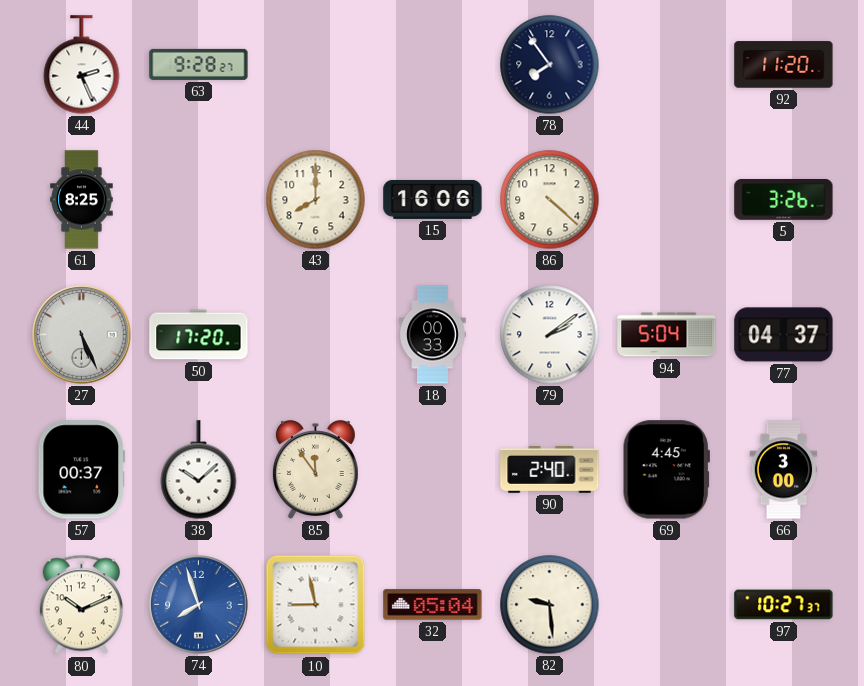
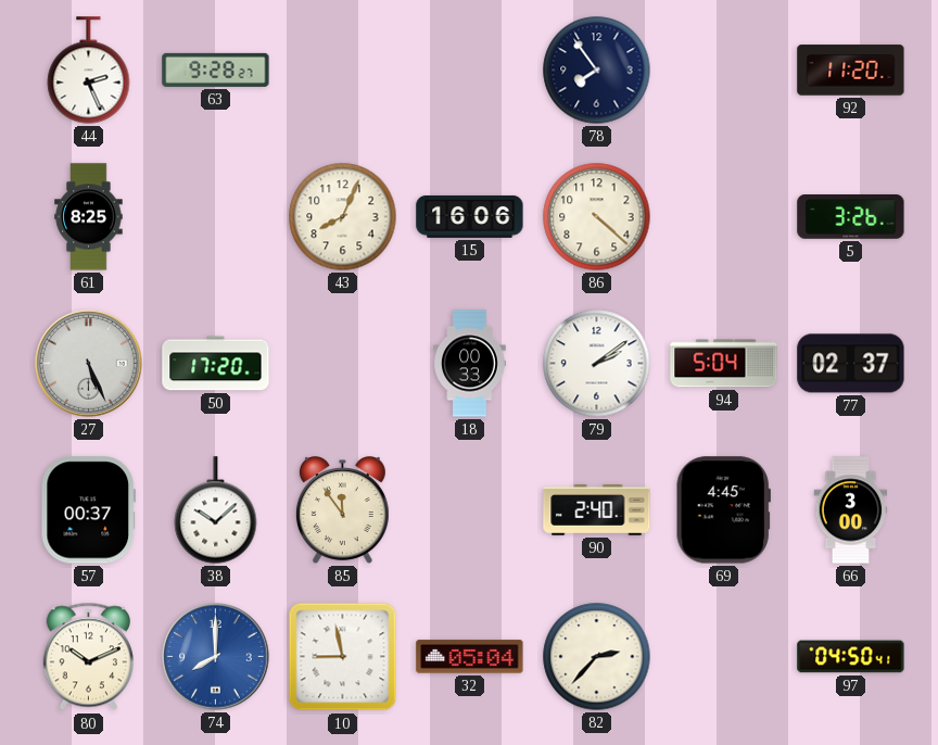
43: 8:00 -> 8:04 (343, 217)
77: 04:37 -> 02:37 (851, 364)
74: 7:57 -> 8:00 (216, 657)
82: 9:29 -> 2:37 (597, 657)
97: 10:27 -> 04:50 (851, 657)
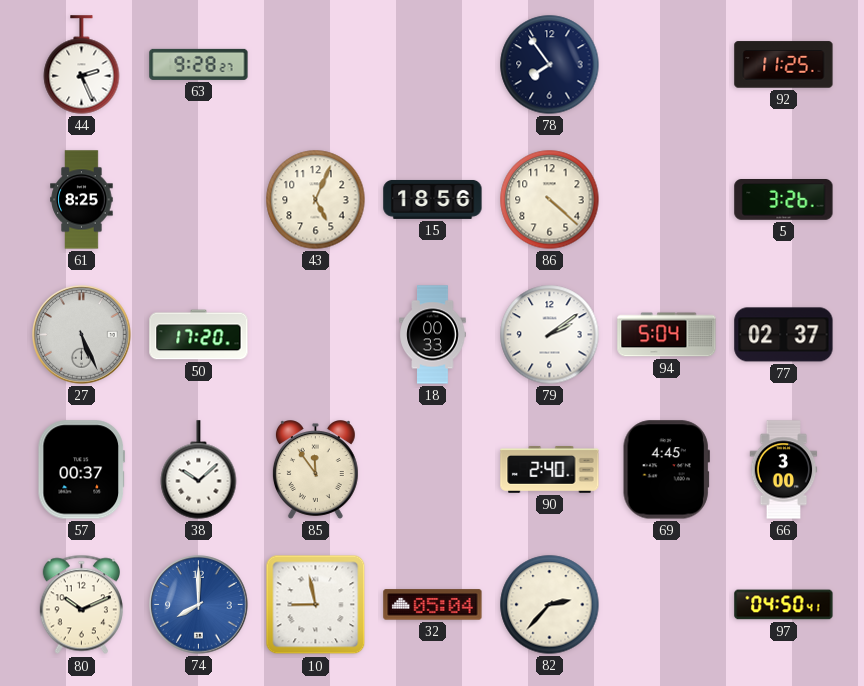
92: 11:20 -> 11:25 (784, 65)
43: 8:04 -> 5:04 (316, 200)
15: 16:06 -> 18:56 (433, 199)
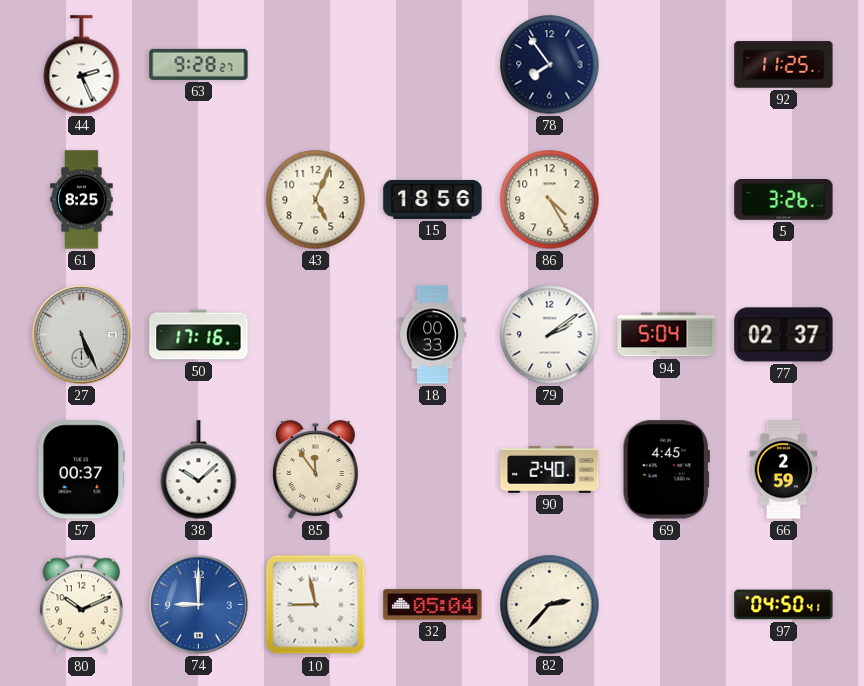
86: 4:22 -> 4:25 (550, 200)
50: 17:20 -> 17:16 (199, 335)
66: 3:00 -> 2:59 (784, 470)
74: 8:00 -> 9:00 (199, 605)
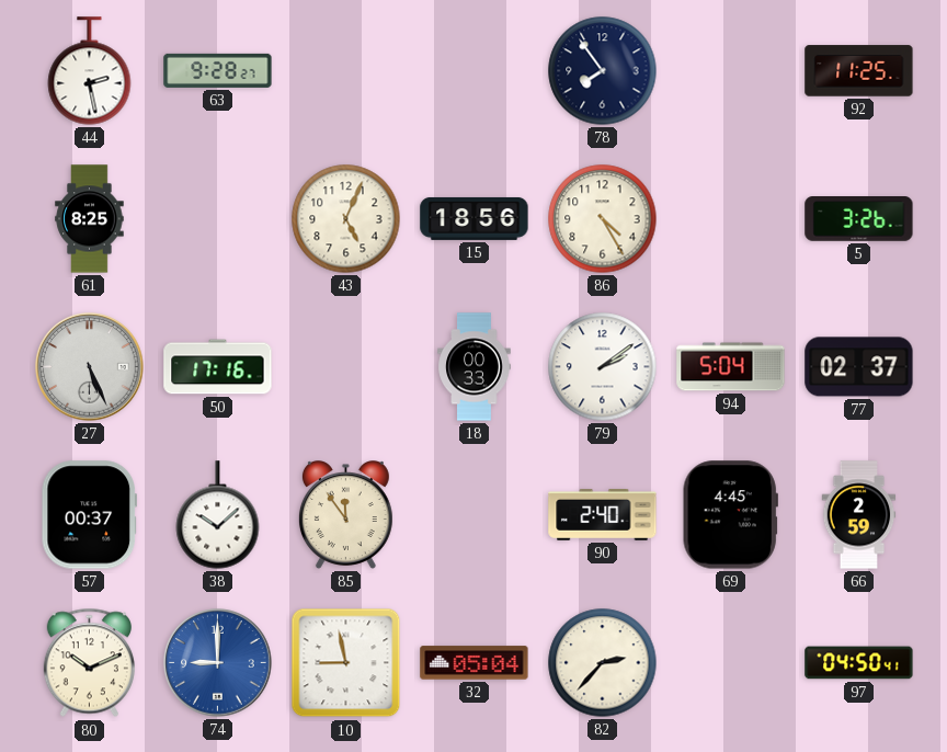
44: 2:26 -> 2:28 (90, 71)
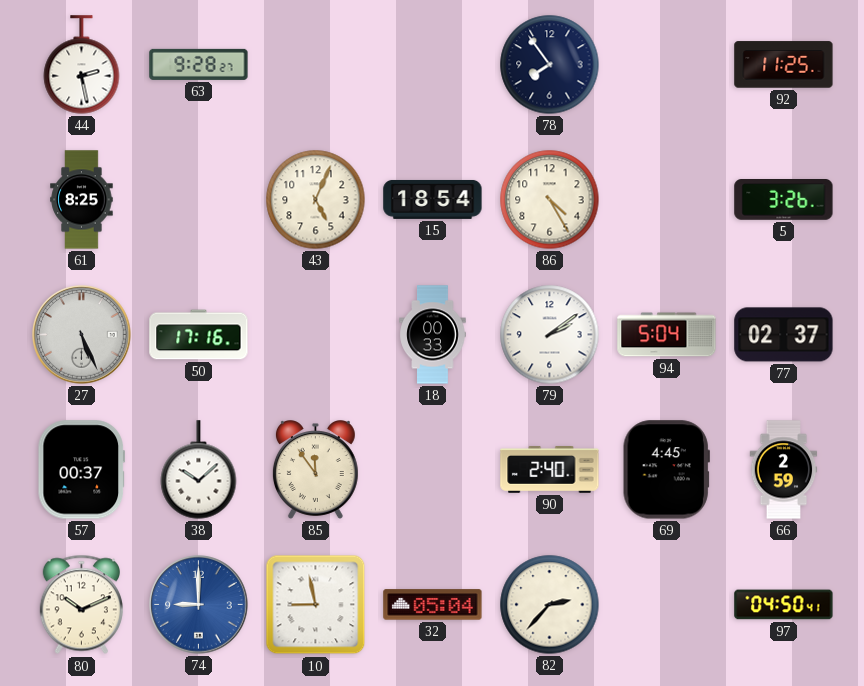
15: 18:56 -> 18:54 (433, 199)
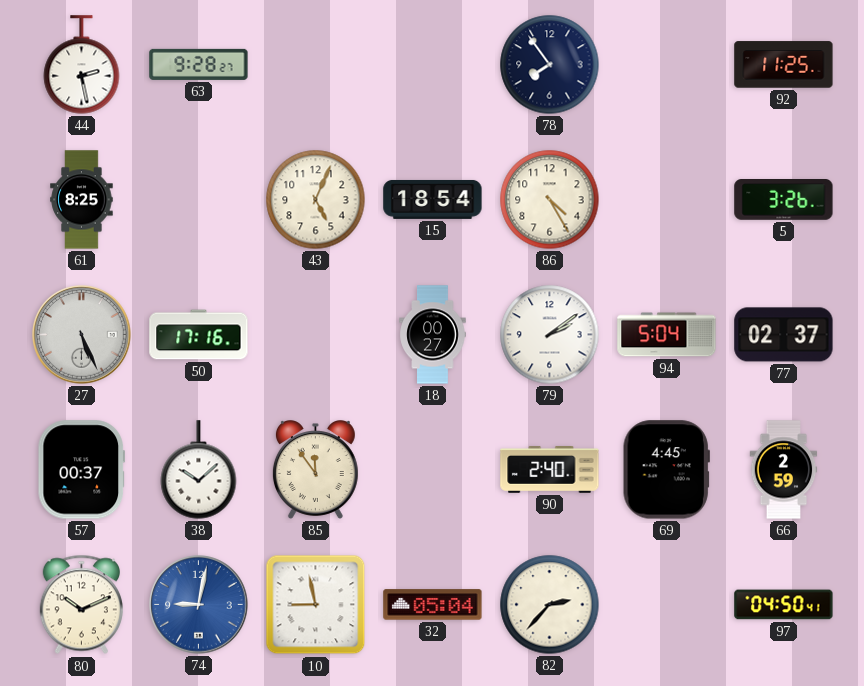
18: 00:33 -> 00:27 (433, 335)
74: 9:00 -> 9:02 (199, 605)
